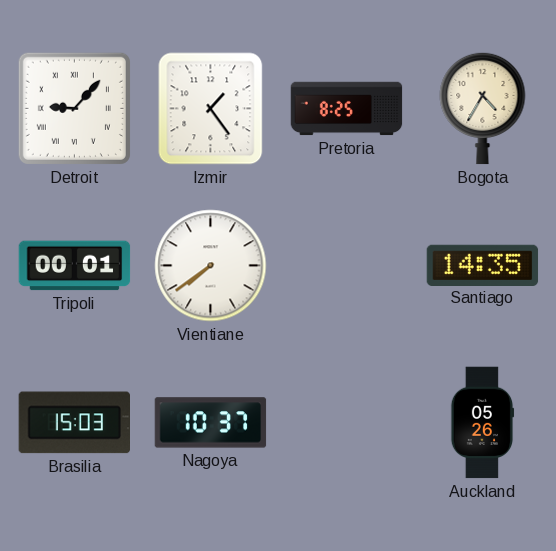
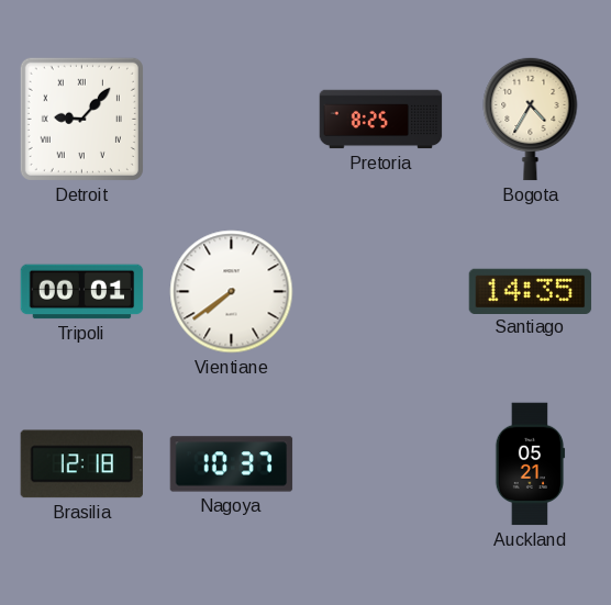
Izmir: 1:24 -> none (211, 109)
Brasilia: 15:03 -> 12:18 (81, 464)
Auckland: 05:26 -> 05:21 (530, 464)
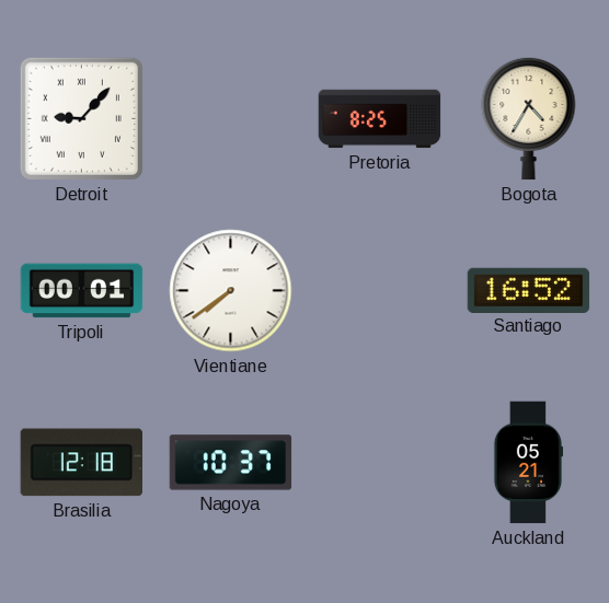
Santiago: 14:35 -> 16:52 (529, 290)
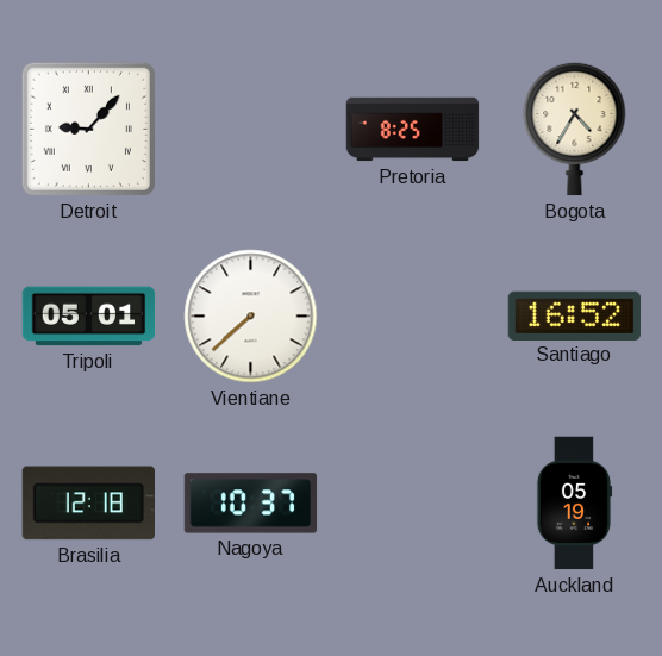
Tripoli: 00:01 -> 05:01 (89, 317)
Vientiane: 7:39 -> 7:38 (251, 317)
Auckland: 05:21 -> 05:19 (574, 504)
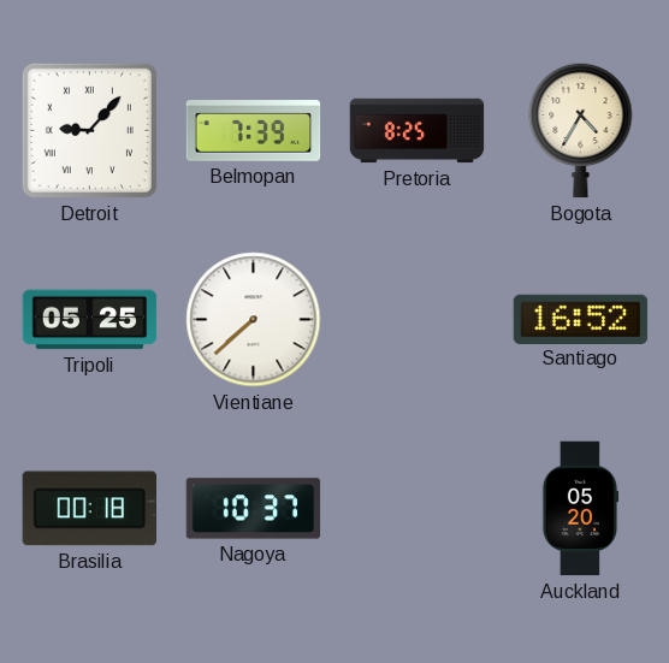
Belmopan: none -> 7:39 (254, 131)
Tripoli: 05:01 -> 05:25 (90, 320)
Brasilia: 12:18 -> 00:18 (89, 509)
Auckland: 05:19 -> 05:20 (580, 509)
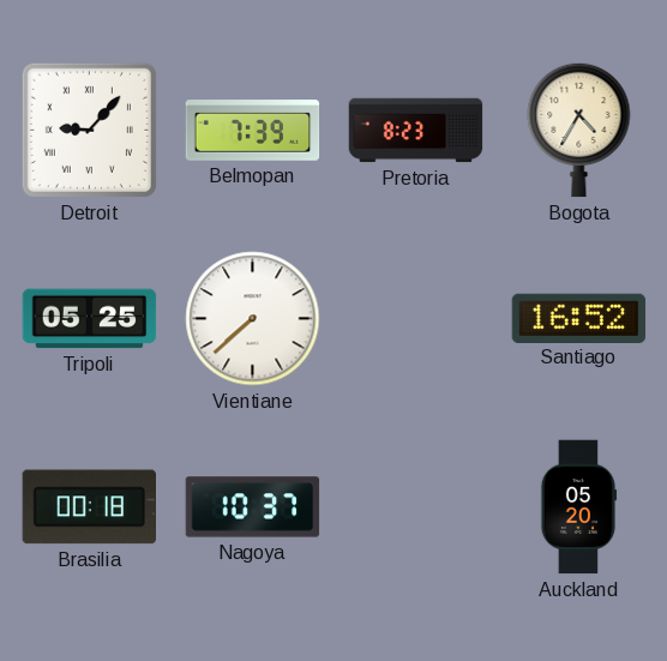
Pretoria: 8:25 -> 8:23 (416, 131)
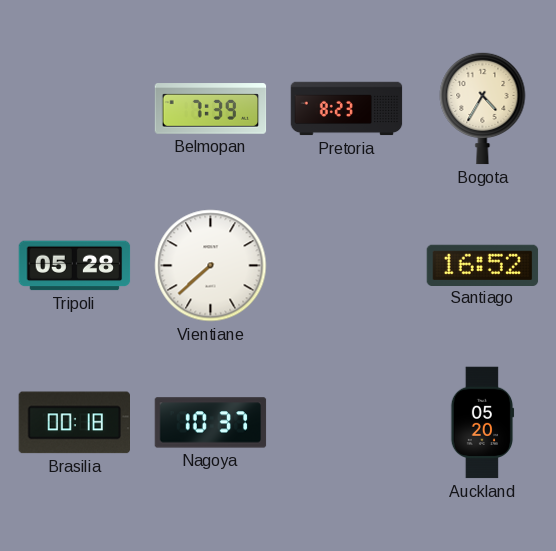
Detroit: 9:07 -> none (89, 130)
Tripoli: 05:25 -> 05:28 (75, 266)
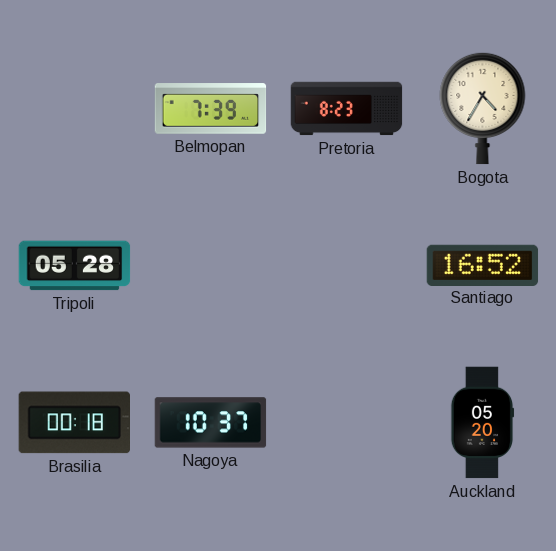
Vientiane: 7:38 -> none (211, 266)
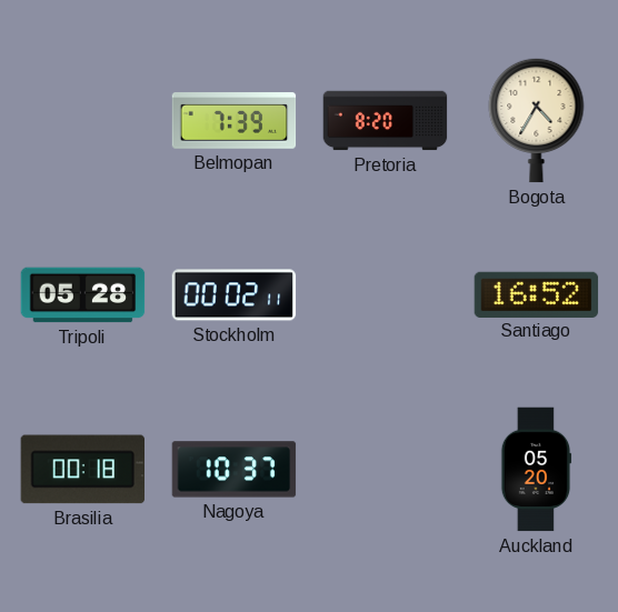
Pretoria: 8:23 -> 8:20 (386, 121)
Stockholm: none -> 00:02 (235, 295)
